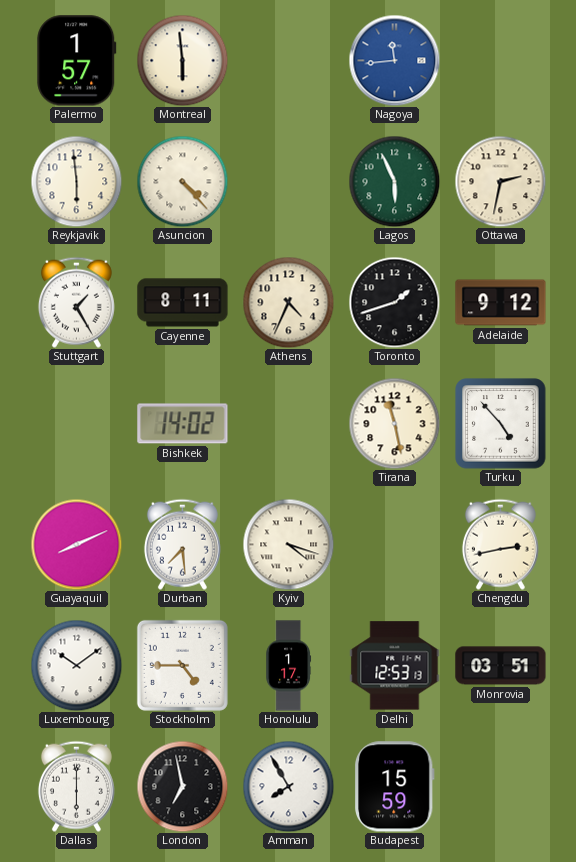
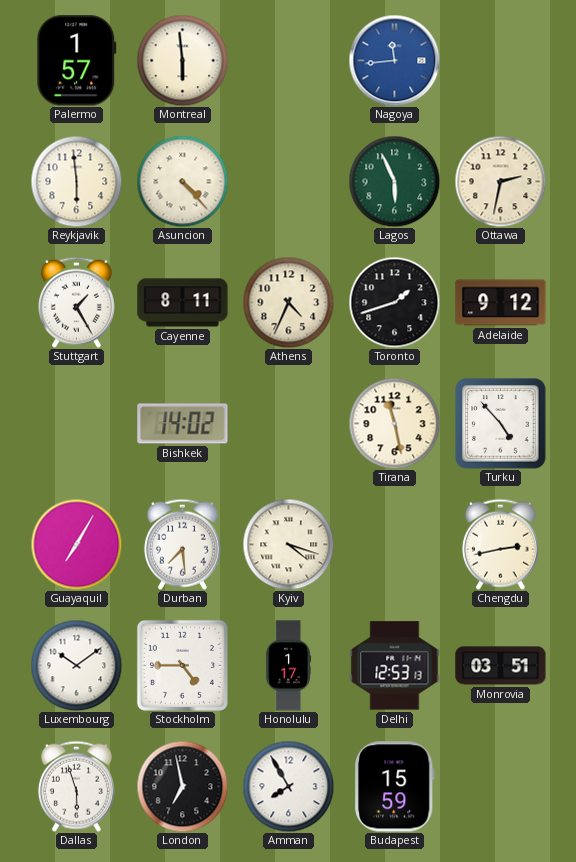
Guayaquil: 8:11 -> 7:05 (76, 544)
Dallas: 6:00 -> 5:57 (76, 786)
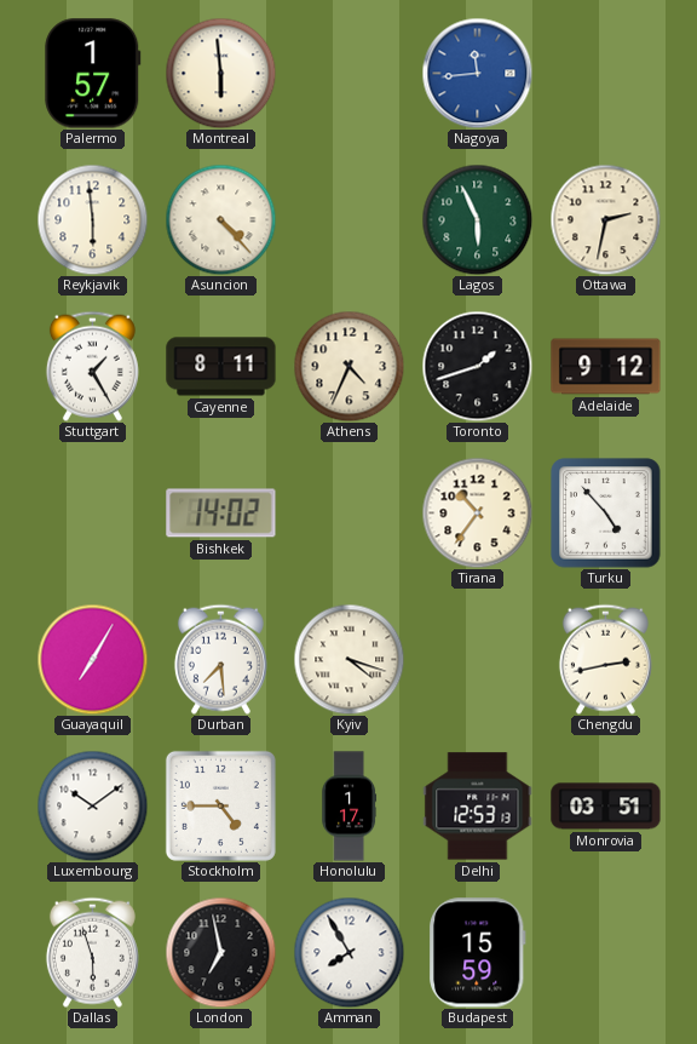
Tirana: 11:28 -> 10:36 (477, 512)
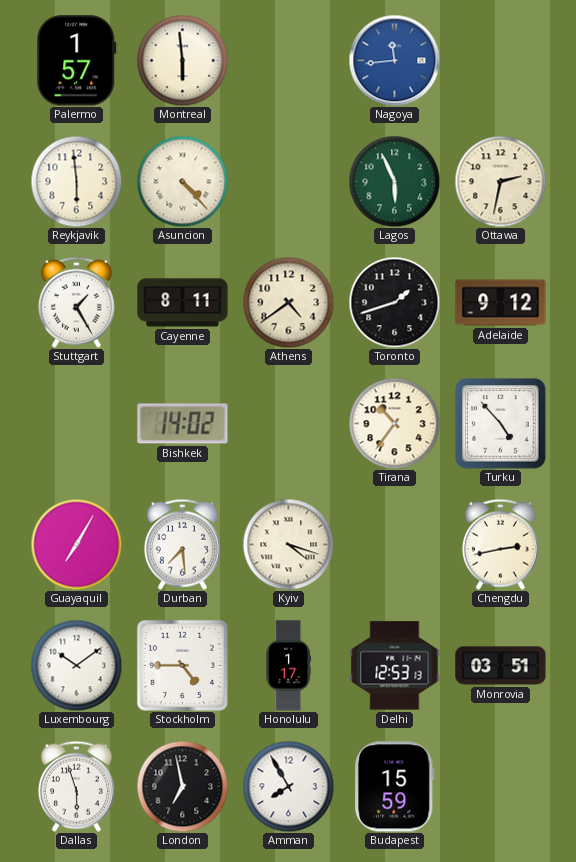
Athens: 4:34 -> 4:39 (288, 302)
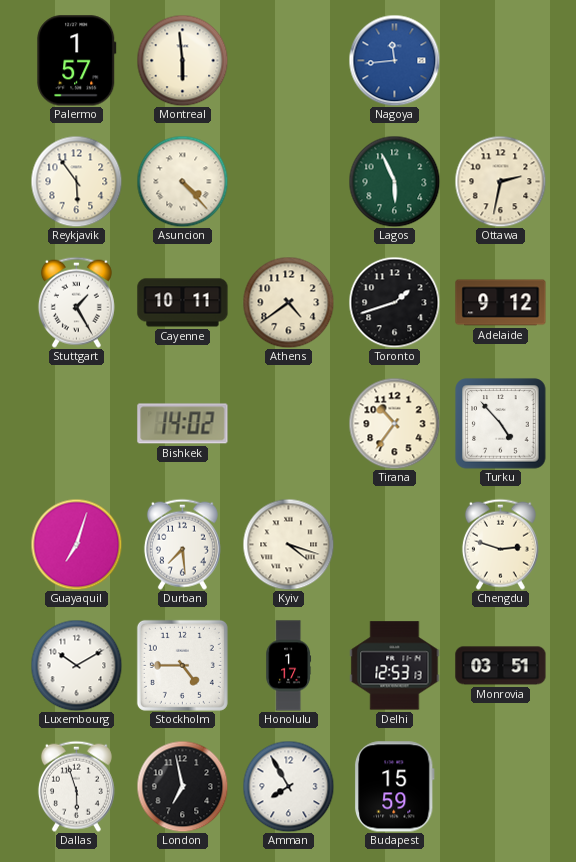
Reykjavik: 5:59 -> 5:54 (76, 181)
Cayenne: 8:11 -> 10:11 (183, 303)
Guayaquil: 7:05 -> 7:03 (76, 544)
Chengdu: 2:43 -> 2:48 (500, 544)
Luxembourg: 10:09 -> 10:10 (76, 665)
